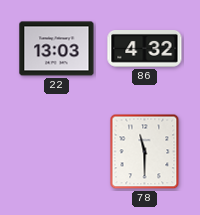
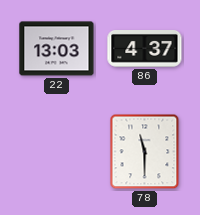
86: 4:32 -> 4:37 (145, 49)
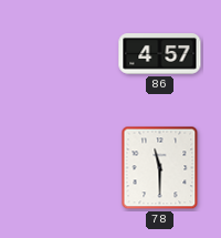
22: 13:03 -> none (57, 49)
86: 4:37 -> 4:57 (160, 54)
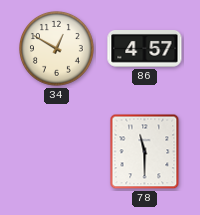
34: none -> 12:50 (57, 49)
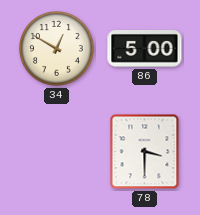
86: 4:57 -> 5:00 (145, 49)
78: 11:30 -> 3:30 (145, 152)
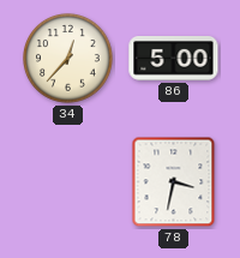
34: 12:50 -> 12:37 (68, 59)
78: 3:30 -> 3:32 (174, 182)
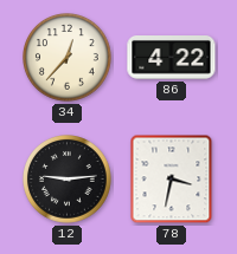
86: 5:00 -> 4:22 (172, 58)
12: none -> 9:14 (68, 180)
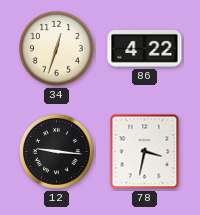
34: 12:37 -> 12:33 (57, 49)
12: 9:14 -> 9:16 (57, 152)
